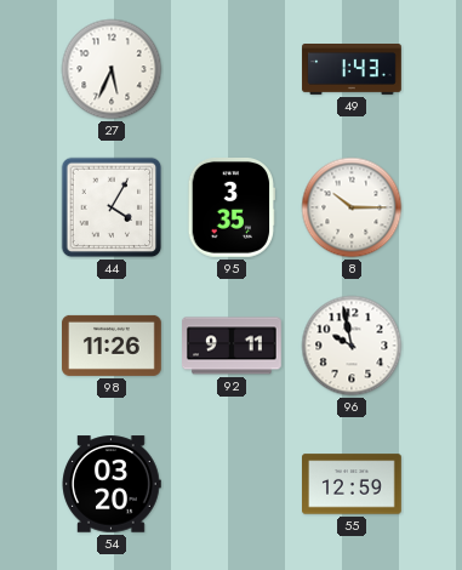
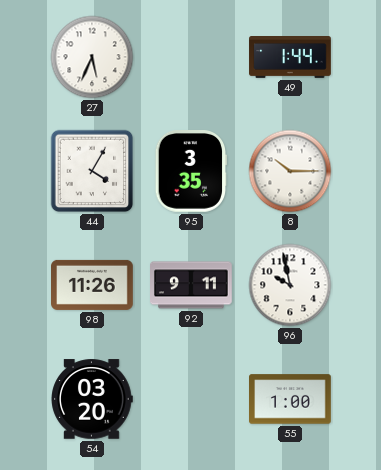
49: 1:43 -> 1:44 (290, 58)
55: 12:59 -> 1:00 (290, 399)
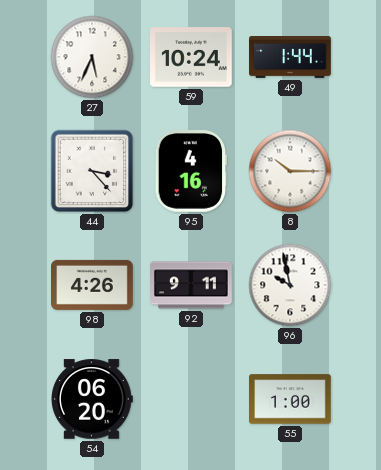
59: none -> 10:24 (192, 57)
44: 4:05 -> 3:23 (92, 171)
95: 3:35 -> 4:16 (191, 172)
98: 11:26 -> 4:26 (92, 285)
54: 03:20 -> 06:20 (92, 399)
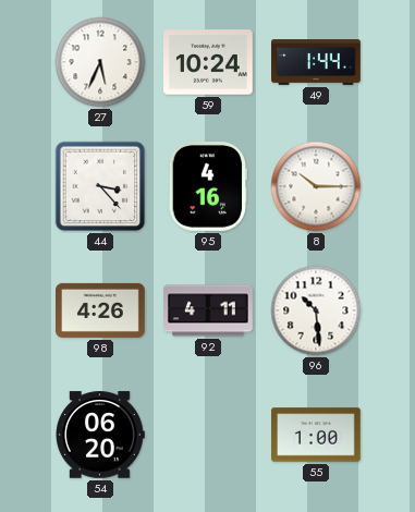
92: 9:11 -> 4:11 (209, 310)
96: 9:58 -> 10:29 (316, 310)
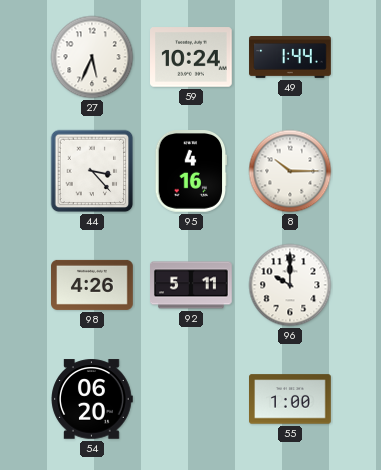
92: 4:11 -> 5:11 (192, 285)
96: 10:29 -> 10:00 (290, 285)
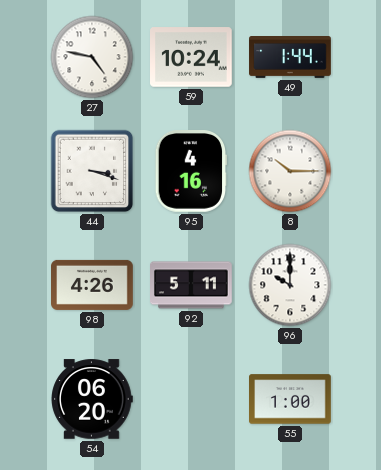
27: 5:34 -> 4:47 (92, 57)
44: 3:23 -> 3:18 (92, 171)
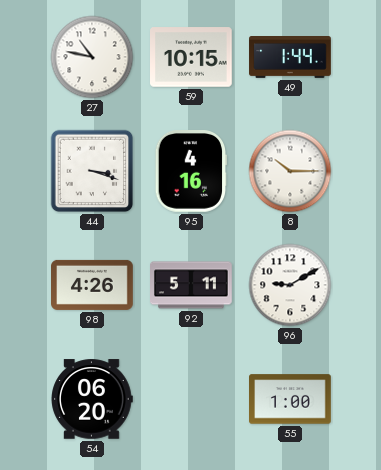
27: 4:47 -> 10:47 (92, 57)
59: 10:24 -> 10:15 (192, 57)
96: 10:00 -> 9:10 (290, 285)
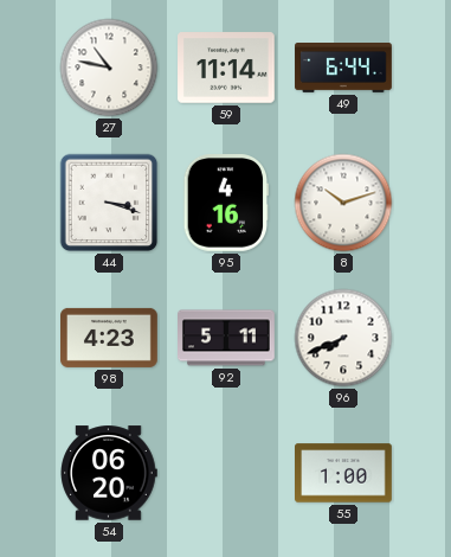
59: 10:15 -> 11:14 (227, 68)
49: 1:44 -> 6:44 (343, 69)
8: 10:15 -> 10:12 (343, 203)
98: 4:26 -> 4:23 (109, 338)
96: 9:10 -> 7:41 (343, 338)
